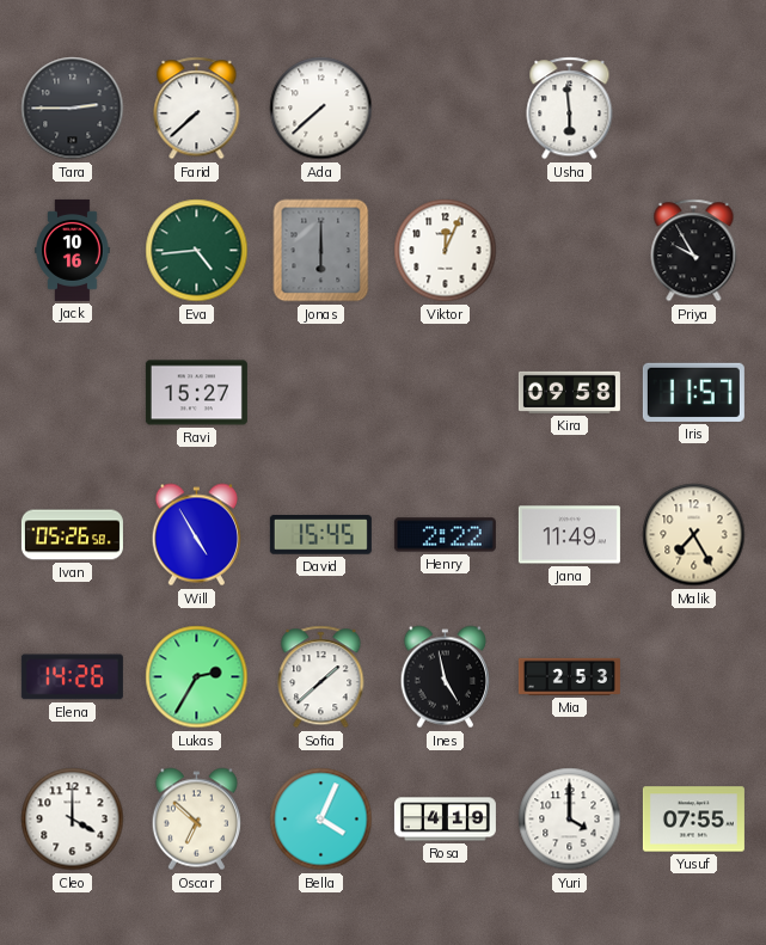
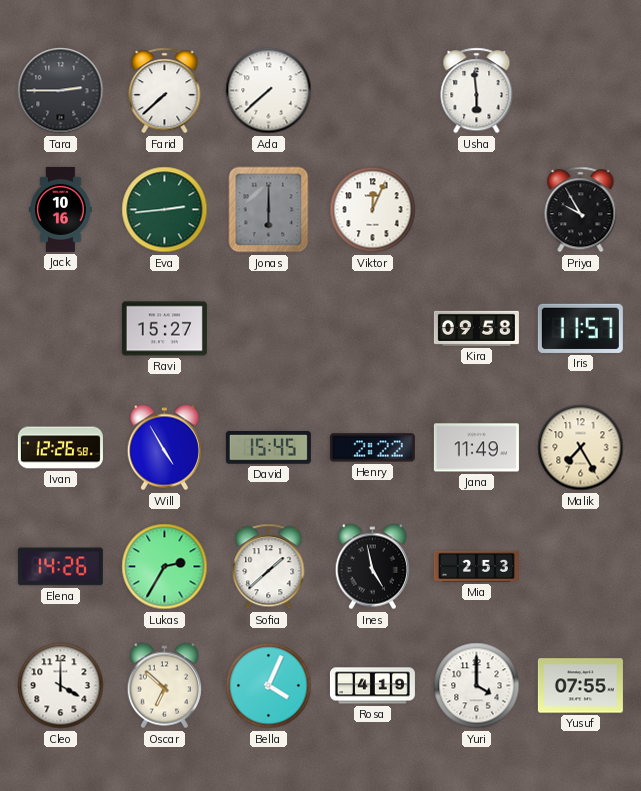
Eva: 4:44 -> 2:44 (165, 210)
Ivan: 05:26 -> 12:26 (60, 448)
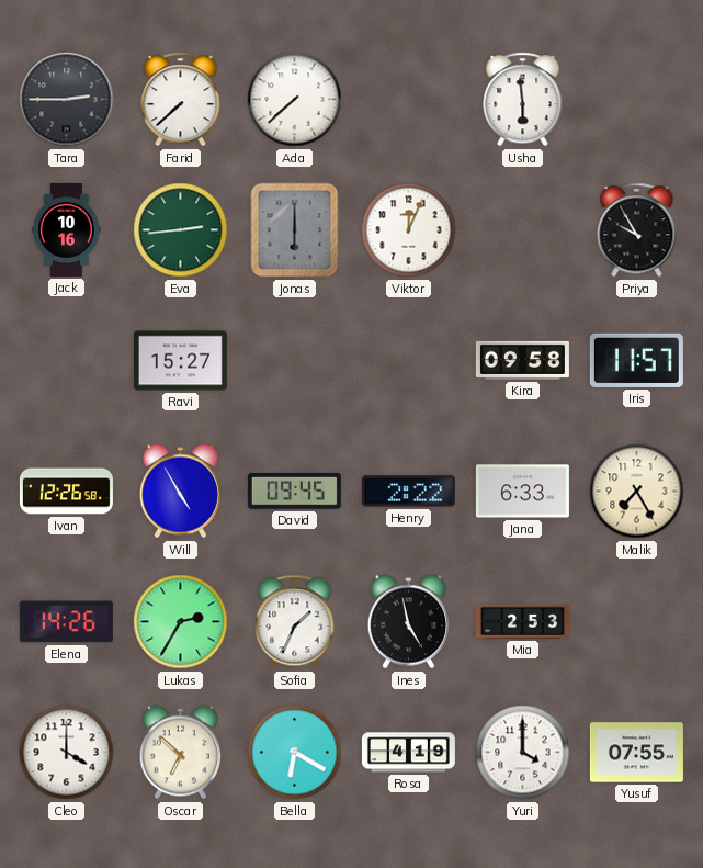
David: 15:45 -> 09:45 (294, 492)
Jana: 11:49 -> 6:33 (522, 492)
Sofia: 1:38 -> 1:34 (295, 622)
Bella: 4:04 -> 6:20 (295, 753)
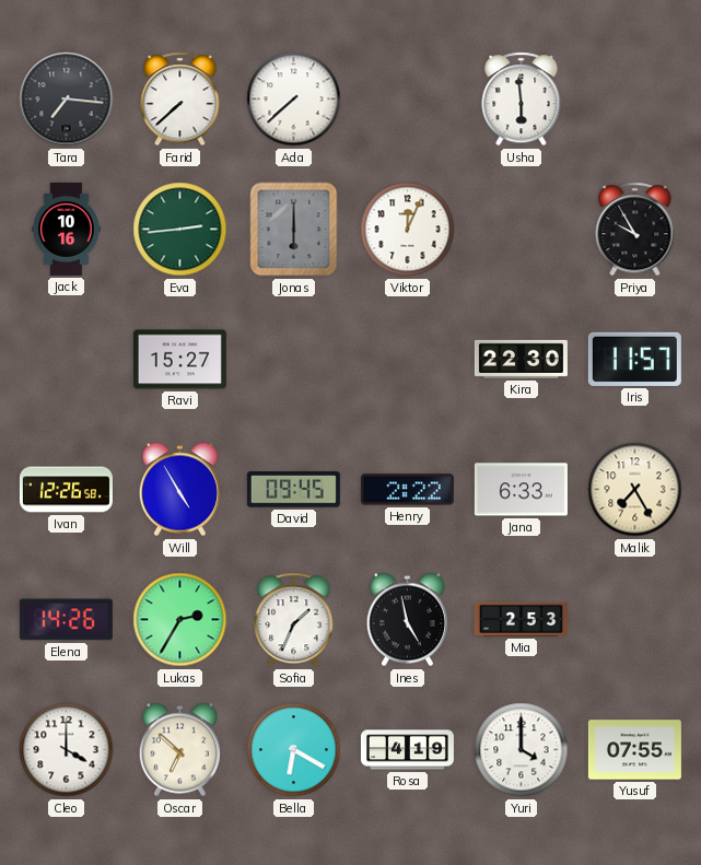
Tara: 2:45 -> 7:16 (67, 100)
Kira: 09:58 -> 22:30 (521, 359)
